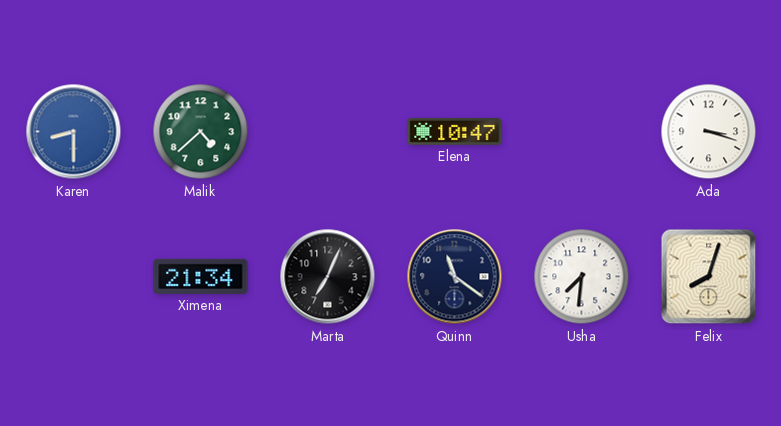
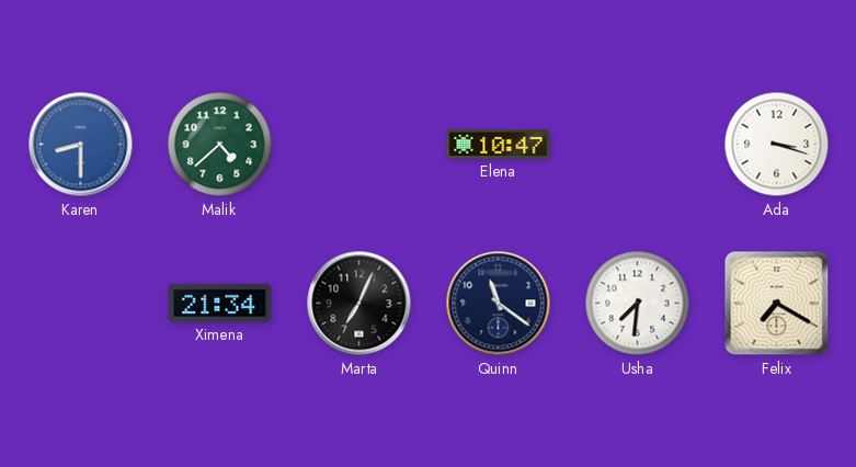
Felix: 8:03 -> 7:20 (777, 304)
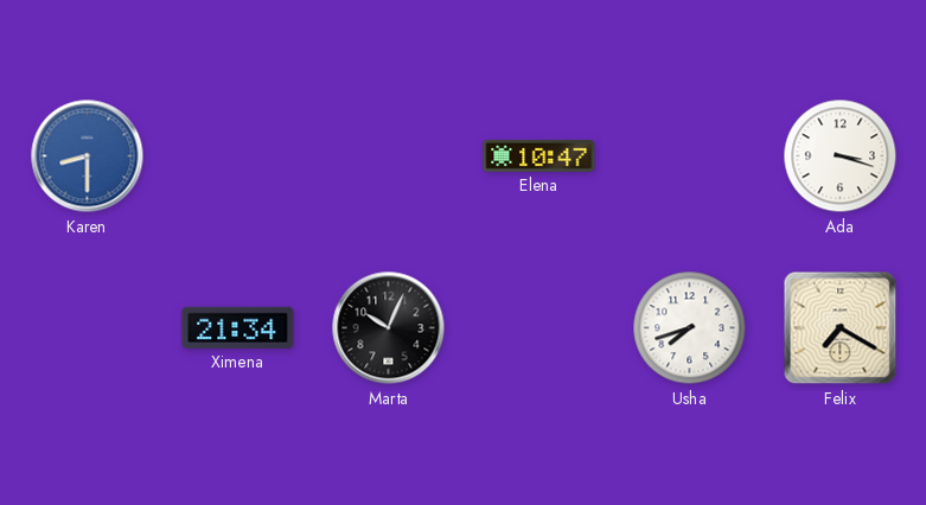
Malik: 4:38 -> none (220, 145)
Marta: 7:04 -> 10:04 (389, 328)
Quinn: 11:21 -> none (499, 304)
Usha: 7:31 -> 7:42 (690, 328)
